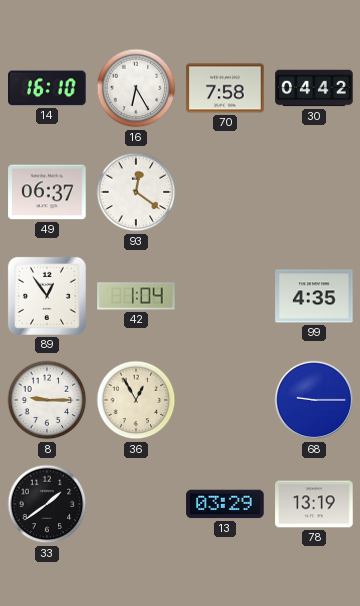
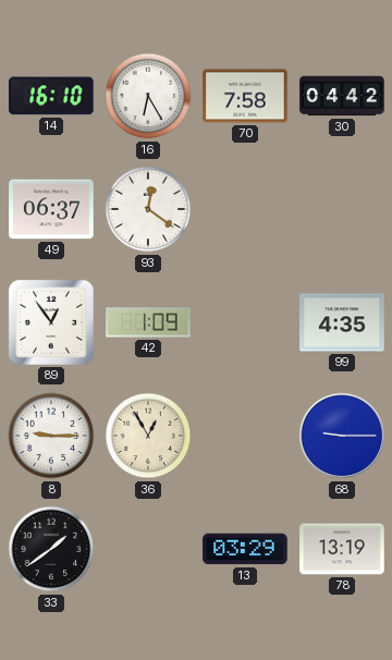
42: 1:04 -> 1:09 (148, 322)
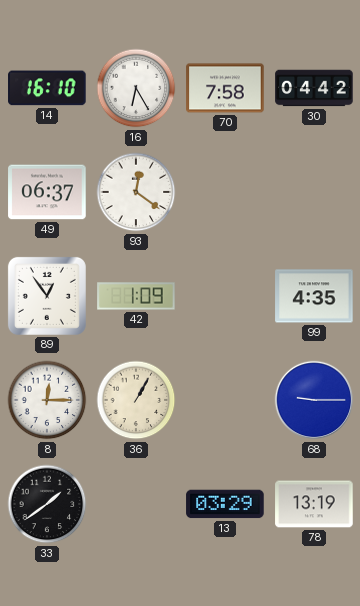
8: 9:15 -> 12:15 (47, 400)
36: 12:55 -> 1:05 (136, 400)
